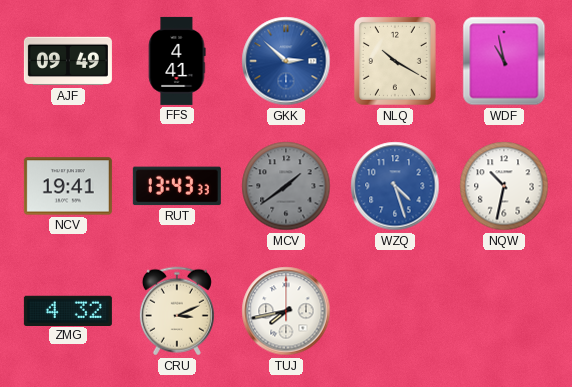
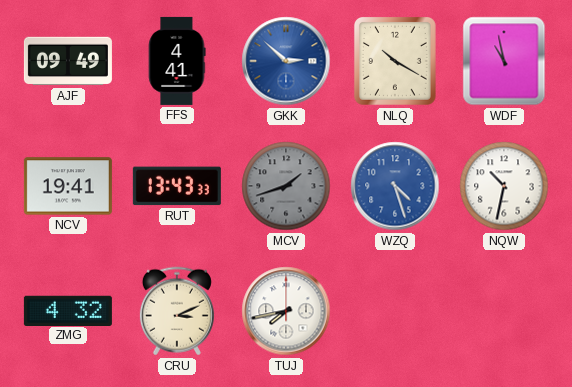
MCV: 1:39 -> 1:42 (286, 186)
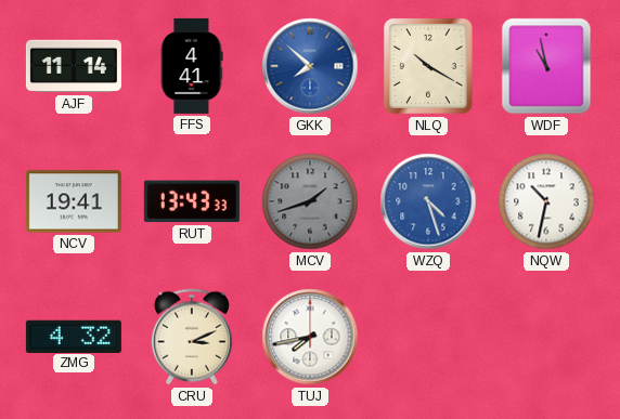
AJF: 09:49 -> 11:14 (74, 66)
GKK: 2:52 -> 7:52 (310, 66)
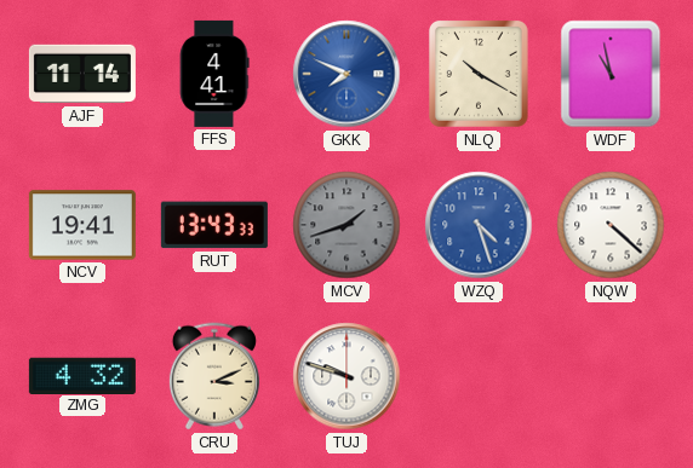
GKK: 7:52 -> 7:49 (346, 74)
NQW: 10:32 -> 4:22 (611, 225)
TUJ: 7:43 -> 9:48 (346, 376)
